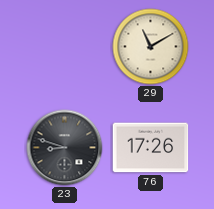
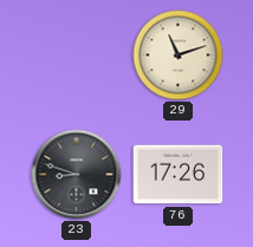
29: 11:10 -> 11:12 (179, 56)
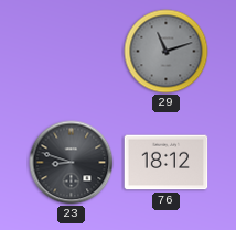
29 dial: cream -> grey (167, 52)
76: 17:26 -> 18:12 (167, 163)
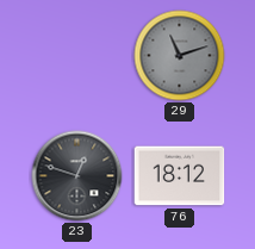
23: 8:48 -> 12:48 (77, 176)
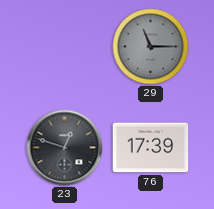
29: 11:12 -> 11:15 (151, 47)
76: 18:12 -> 17:39 (151, 148)
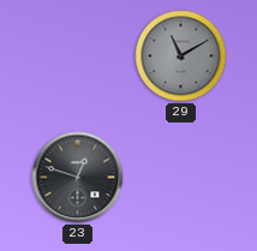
29: 11:15 -> 11:10 (181, 56)
76: 17:39 -> none (151, 148)
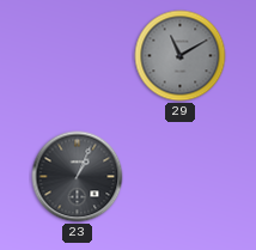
23: 12:48 -> 1:04 (78, 177)
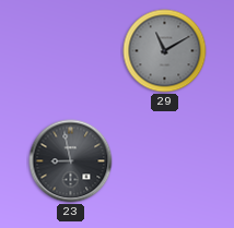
23: 1:04 -> 8:58 (71, 161)
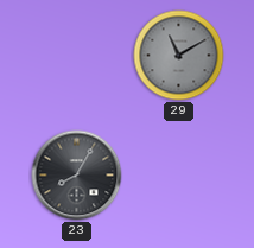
23: 8:58 -> 8:05 (77, 176)
